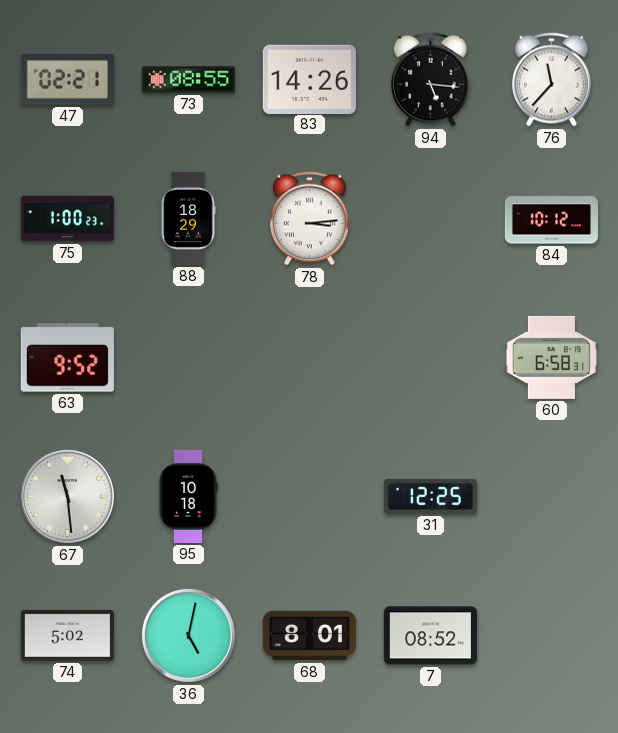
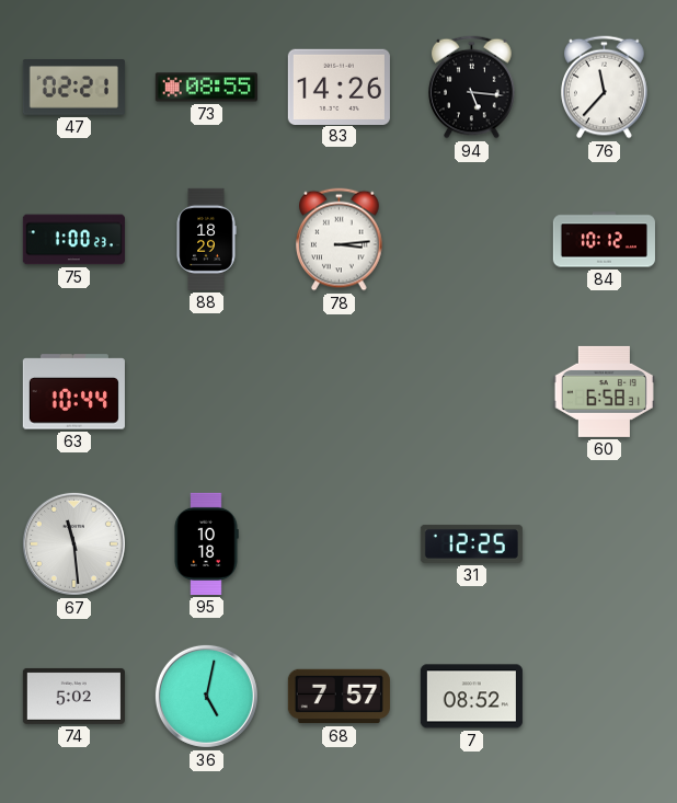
63: 9:52 -> 10:44 (73, 392)
68: 8:01 -> 7:57 (338, 697)
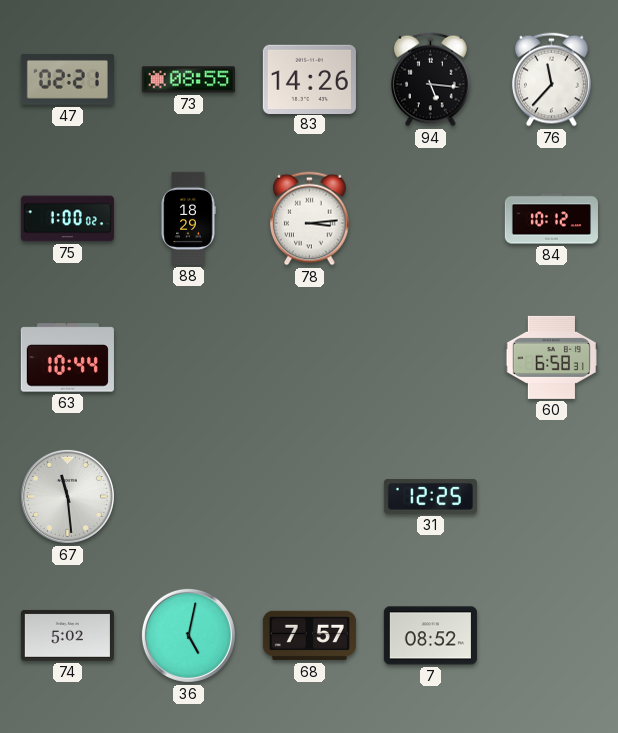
75: 1:00:23 -> 1:00:02 (67, 219)
95: 10:18 -> none (206, 543)
